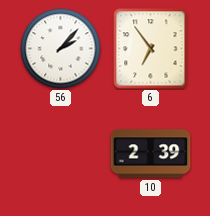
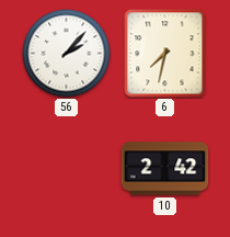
6: 6:54 -> 7:32 (165, 54)
10: 2:39 -> 2:42 (165, 169)
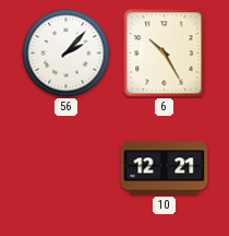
6: 7:32 -> 10:25 (165, 54)
10: 2:42 -> 12:21 (165, 168)
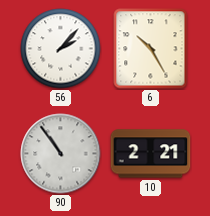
90: none -> 10:54 (61, 154)
10: 12:21 -> 2:21 (151, 154)
